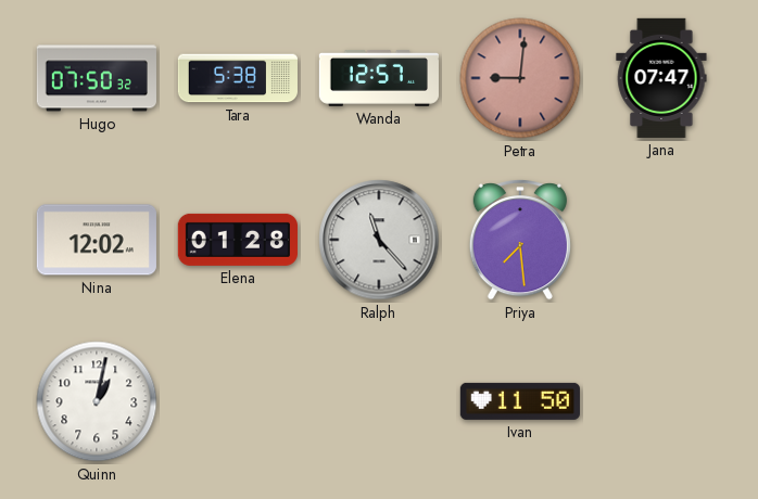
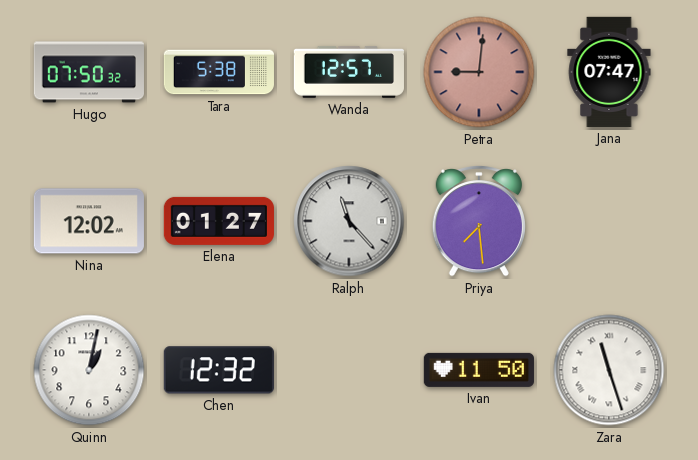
Elena: 01:28 -> 01:27 (219, 221)
Chen: none -> 12:32 (219, 370)
Zara: none -> 11:27 (609, 370)
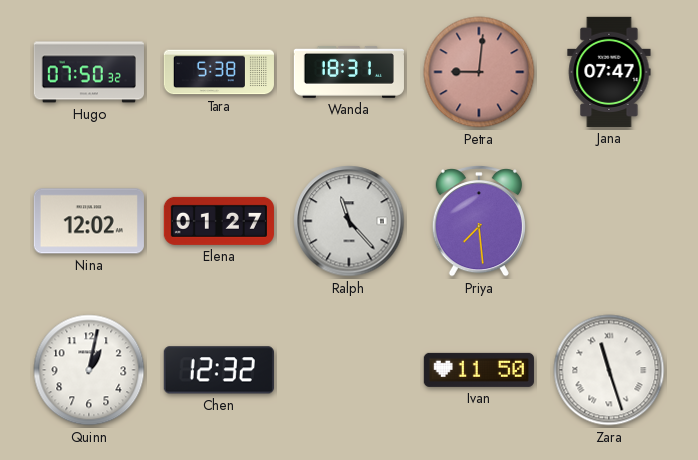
Wanda: 12:57 -> 18:31 (349, 72)
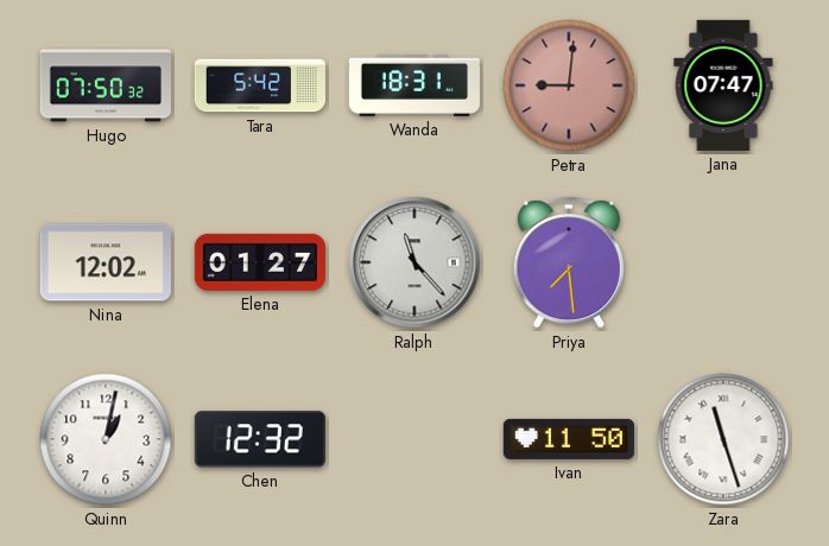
Tara: 5:38 -> 5:42 (260, 85)
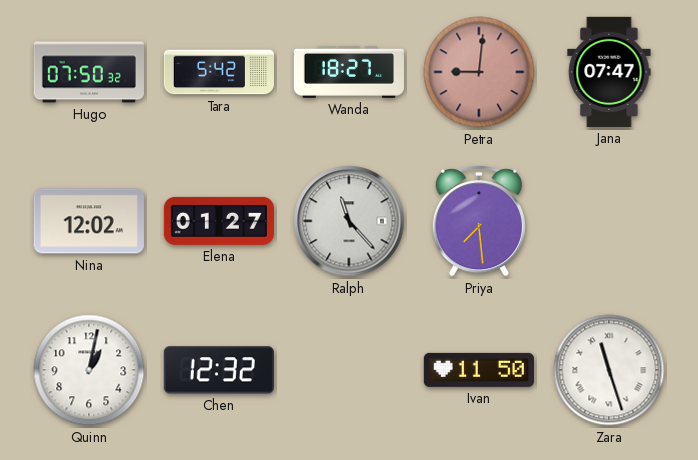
Wanda: 18:31 -> 18:27 (349, 72)
